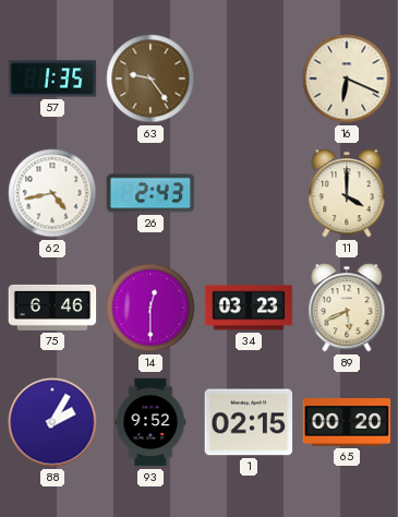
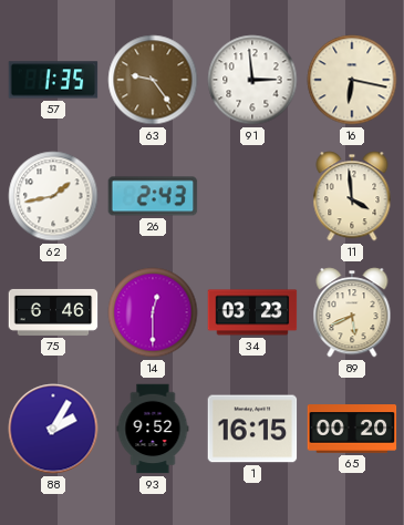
91: none -> 2:59 (252, 80)
16: 6:19 -> 6:17 (352, 80)
62: 4:43 -> 1:43 (53, 196)
11: 4:00 -> 3:59 (352, 196)
1: 02:15 -> 16:15 (252, 429)
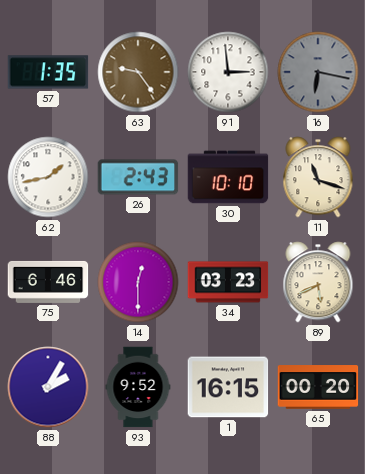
16 dial: cream -> grey (318, 72)
30: none -> 10:10 (228, 177)
11: 3:59 -> 11:18 (318, 177)
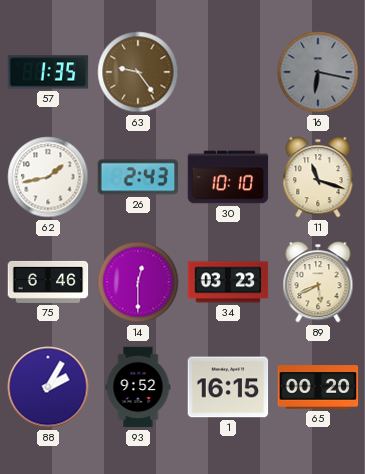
91: 2:59 -> none (228, 72)
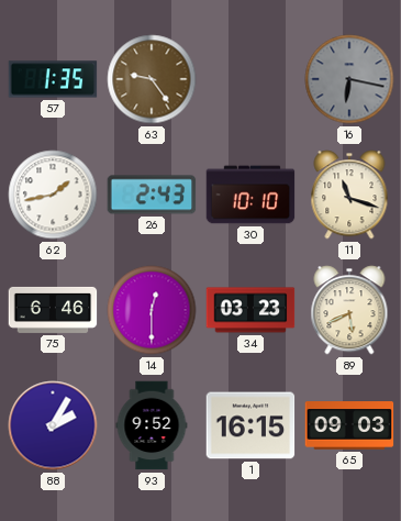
65: 00:20 -> 09:03 (349, 425)
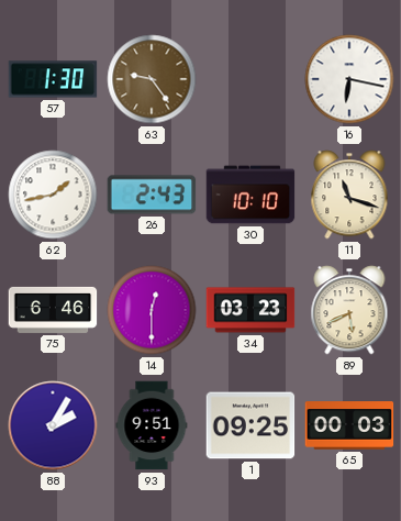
57: 1:35 -> 1:30 (53, 79)
16 dial: grey -> white (349, 79)
93: 9:52 -> 9:51 (152, 425)
1: 16:15 -> 09:25 (250, 425)
65: 09:03 -> 00:03 (349, 425)
